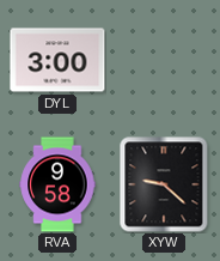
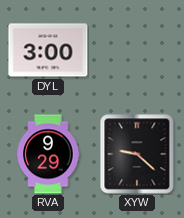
RVA: 9:58 -> 9:29 (48, 154)
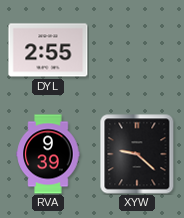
DYL: 3:00 -> 2:55 (48, 50)
RVA: 9:29 -> 9:39 (48, 154)
